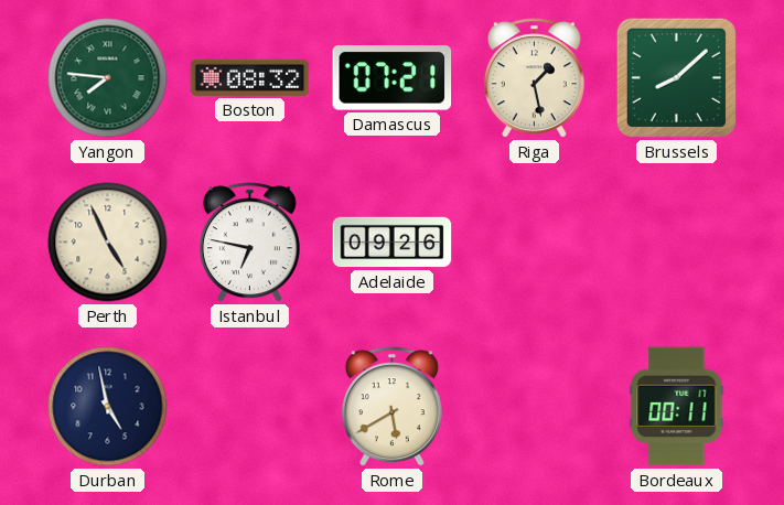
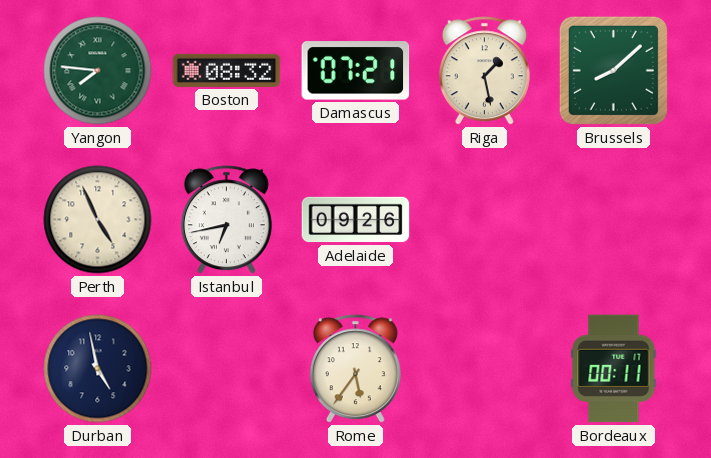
Istanbul: 6:47 -> 6:43 (226, 220)
Rome: 5:40 -> 5:36 (355, 369)
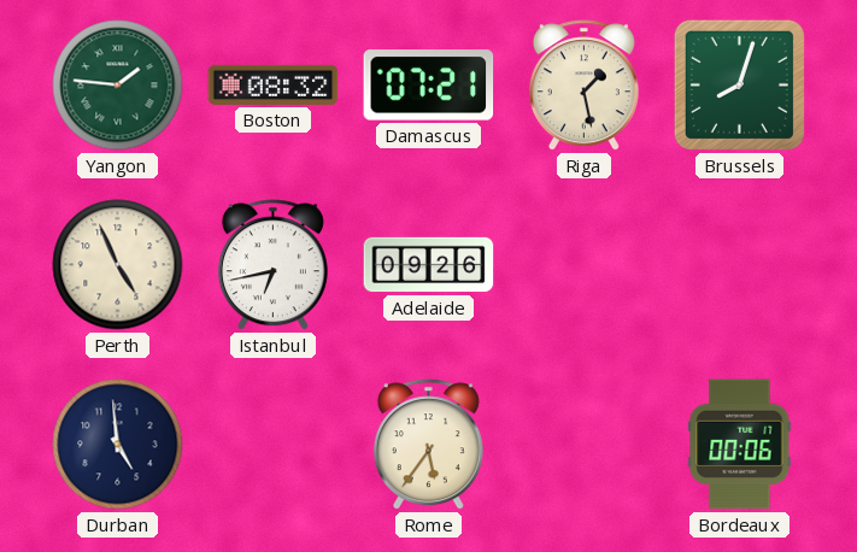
Yangon: 7:46 -> 1:46 (118, 86)
Brussels: 8:08 -> 8:03 (739, 84)
Durban: 4:58 -> 4:59 (118, 445)
Bordeaux: 00:11 -> 00:06 (740, 445)
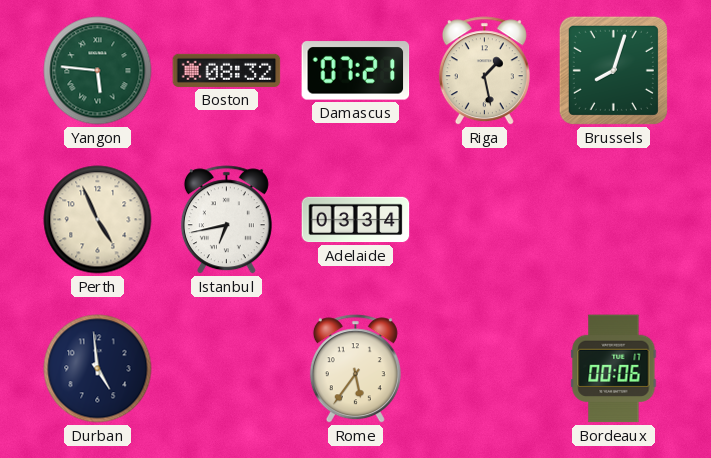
Yangon: 1:46 -> 5:46 (98, 71)
Adelaide: 09:26 -> 03:34 (356, 220)
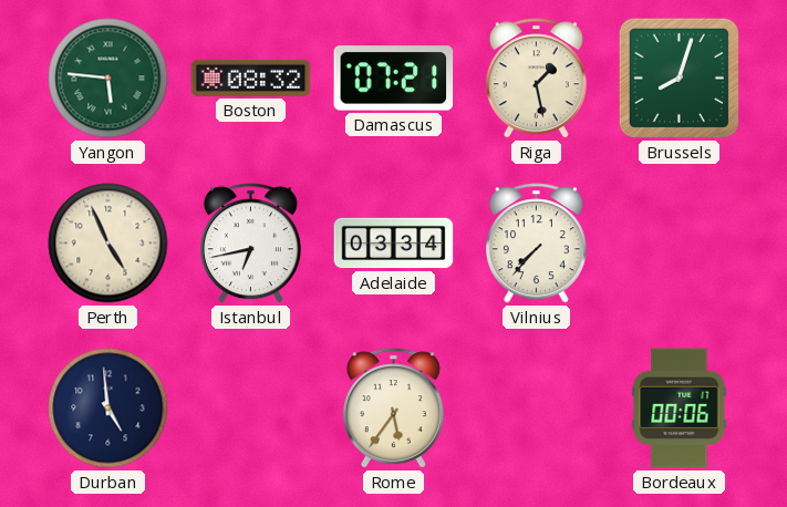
Vilnius: none -> 7:37 (536, 244)
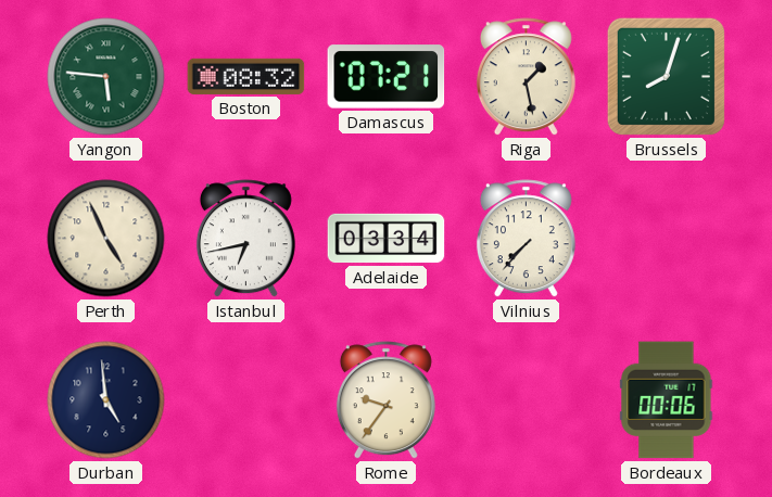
Rome: 5:36 -> 9:36 (385, 400)
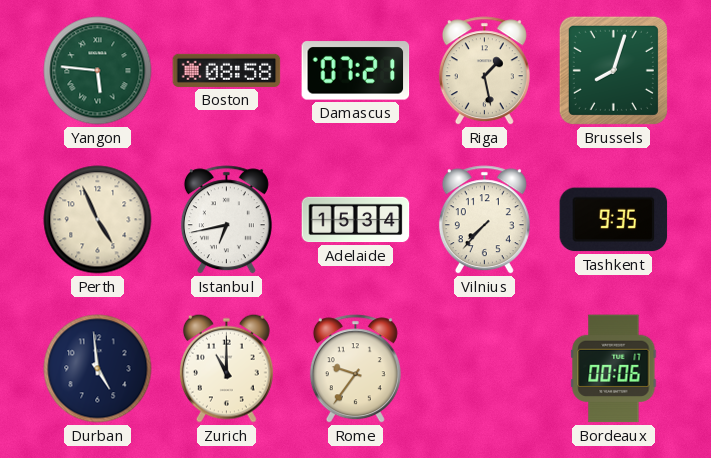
Boston: 08:32 -> 08:58 (227, 70)
Adelaide: 03:34 -> 15:34 (356, 220)
Tashkent: none -> 9:35 (614, 220)
Zurich: none -> 11:00 (226, 368)
